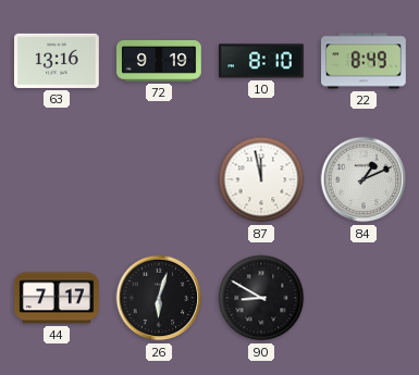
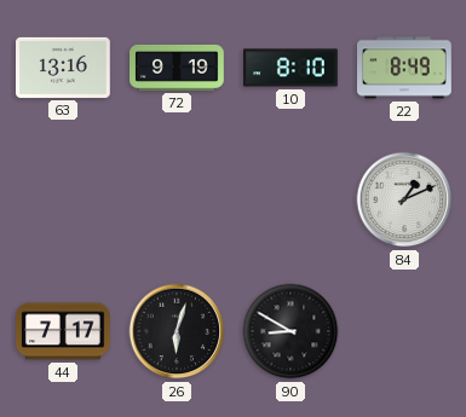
87: 11:58 -> none (261, 179)
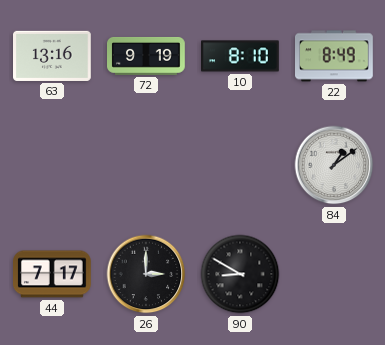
84: 1:11 -> 1:09 (334, 165)
26: 6:03 -> 3:00 (146, 274)
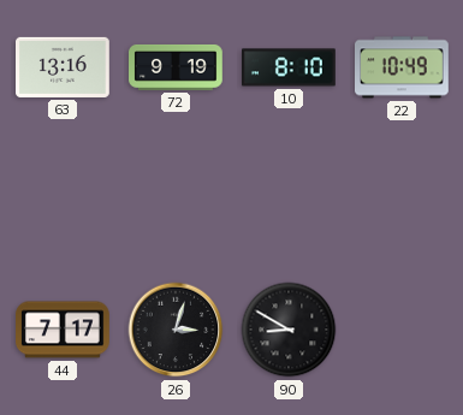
22: 8:49 -> 10:49 (403, 67)
84: 1:09 -> none (334, 165)
26: 3:00 -> 3:03 (176, 330)
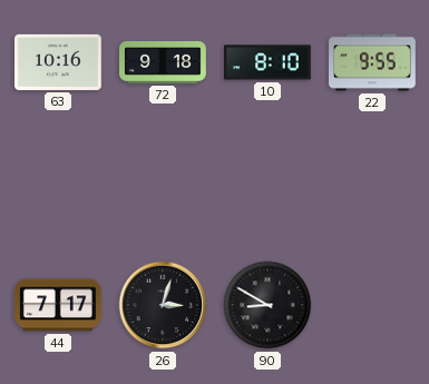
63: 13:16 -> 10:16 (59, 62)
72: 9:19 -> 9:18 (164, 62)
22: 10:49 -> 9:55 (373, 62)
